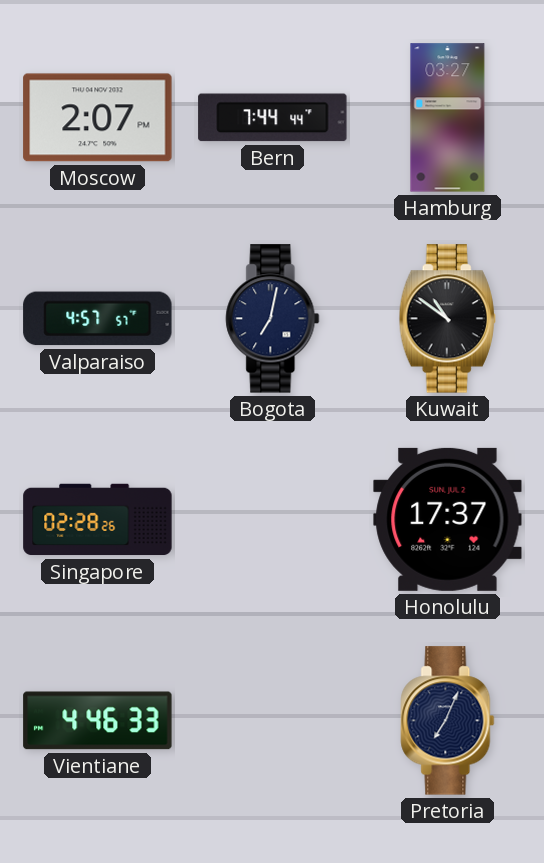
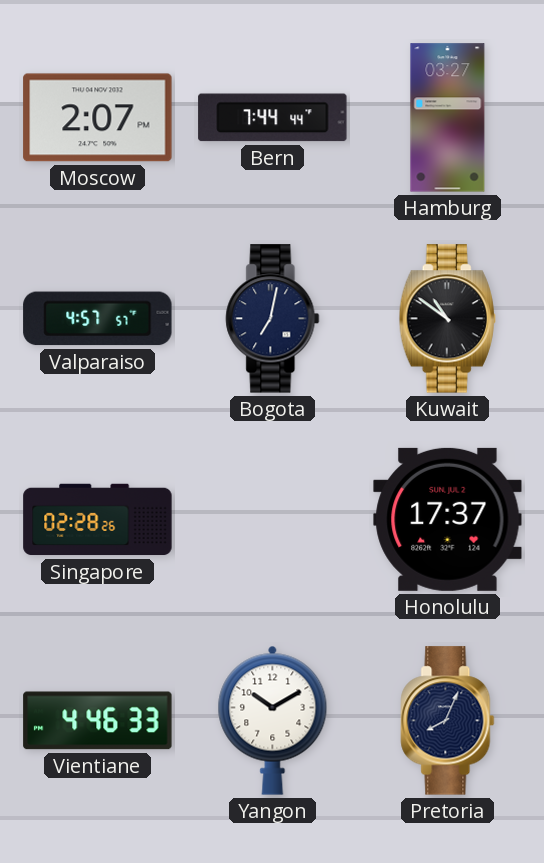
Yangon: none -> 10:10 (273, 720)
Pretoria: 7:04 -> 8:04 (448, 721)
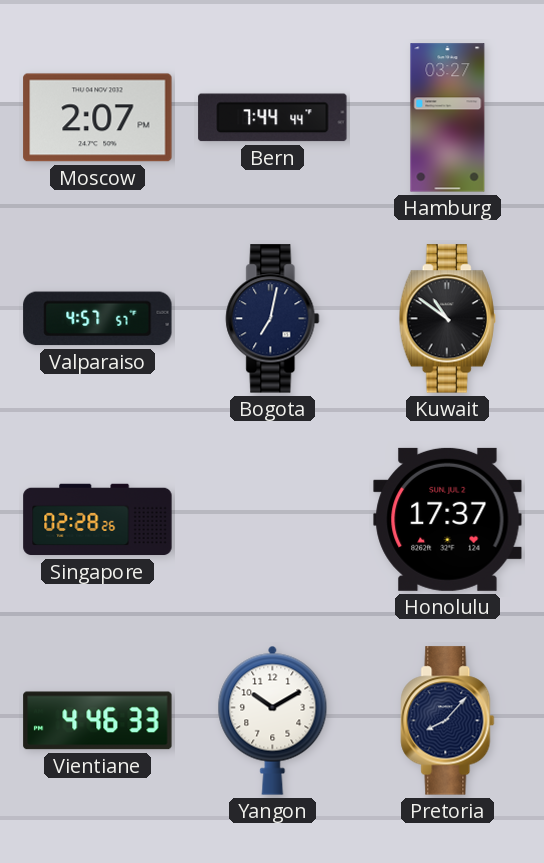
Pretoria: 8:04 -> 8:07 (448, 721)
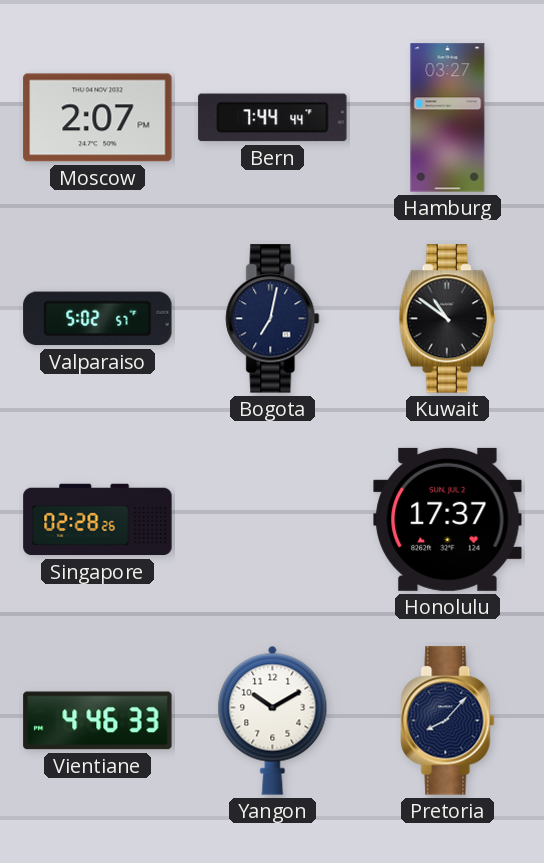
Valparaiso: 4:57 -> 5:02 (98, 319)
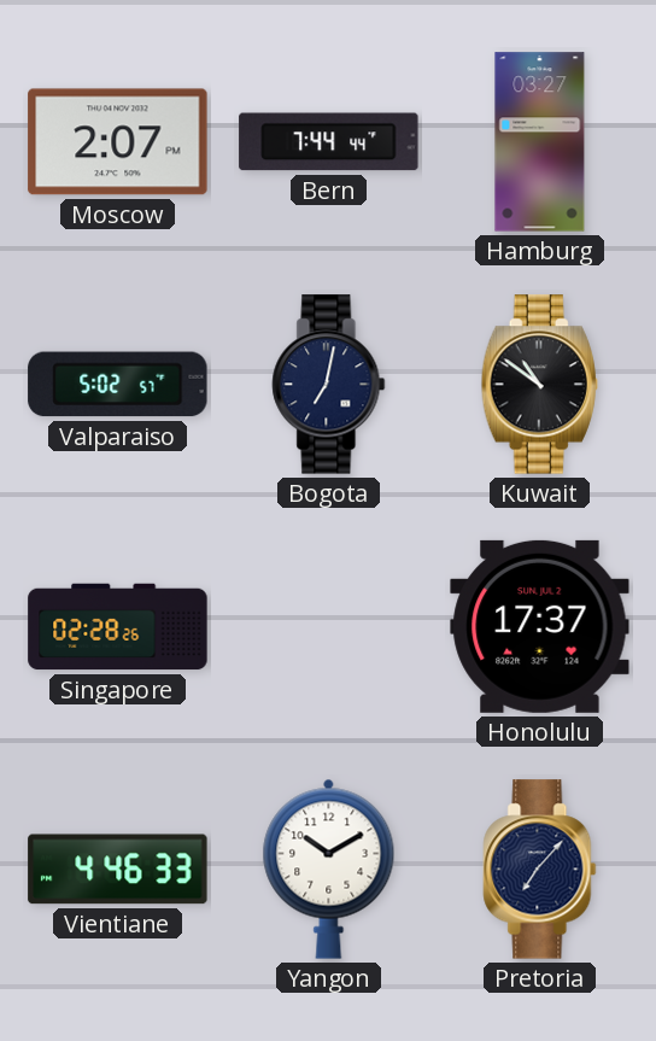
Pretoria: 8:07 -> 7:07 (540, 870)
